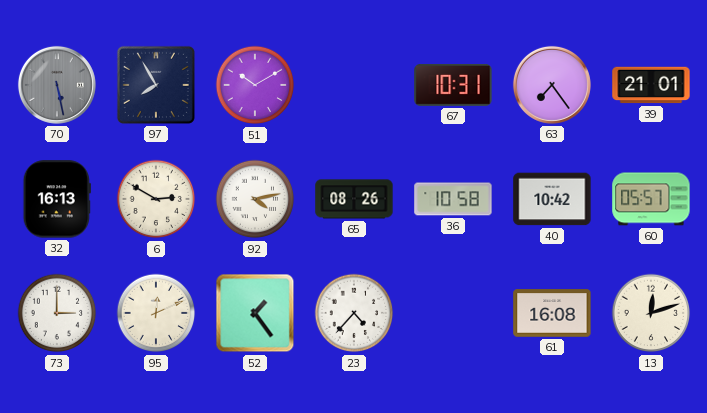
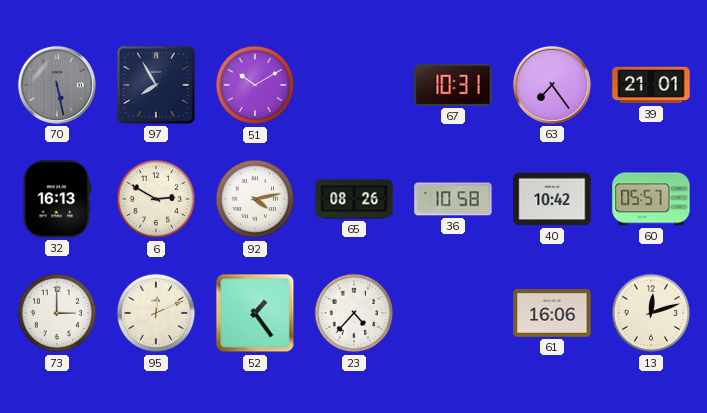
61: 16:08 -> 16:06 (552, 313)
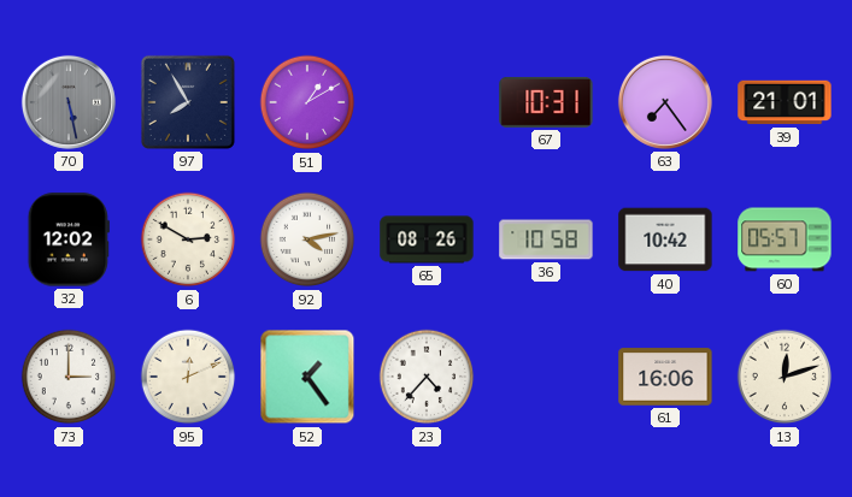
51: 10:10 -> 1:10 (307, 102)
32: 16:13 -> 12:02 (69, 239)
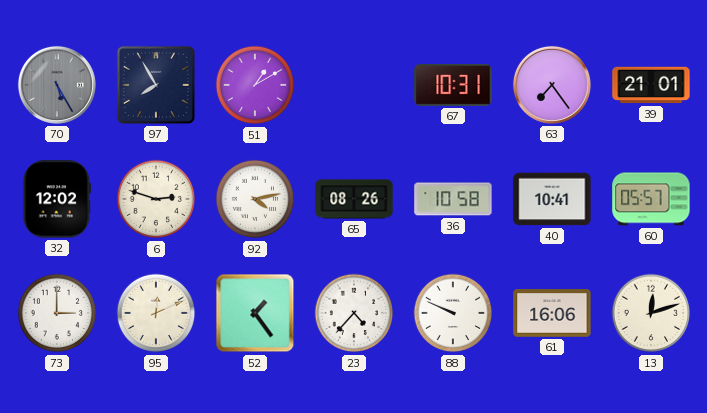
70: 5:28 -> 5:25 (57, 85)
6: 2:50 -> 2:48 (156, 199)
40: 10:42 -> 10:41 (552, 199)
88: none -> 9:49 (453, 313)
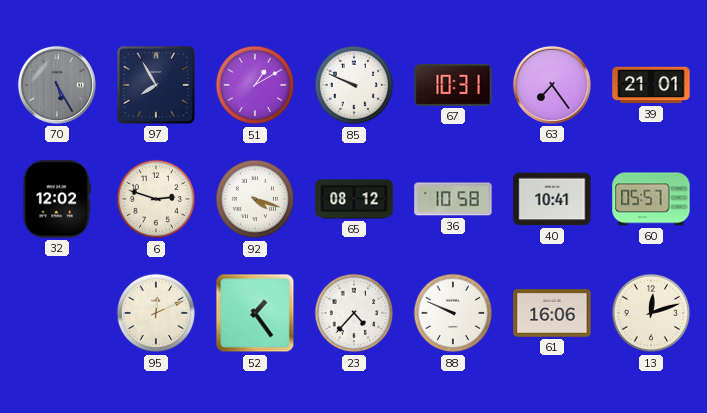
85: none -> 9:49 (354, 85)
92: 4:13 -> 4:18 (255, 199)
65: 08:26 -> 08:12 (354, 199)
73: 3:00 -> none (57, 313)
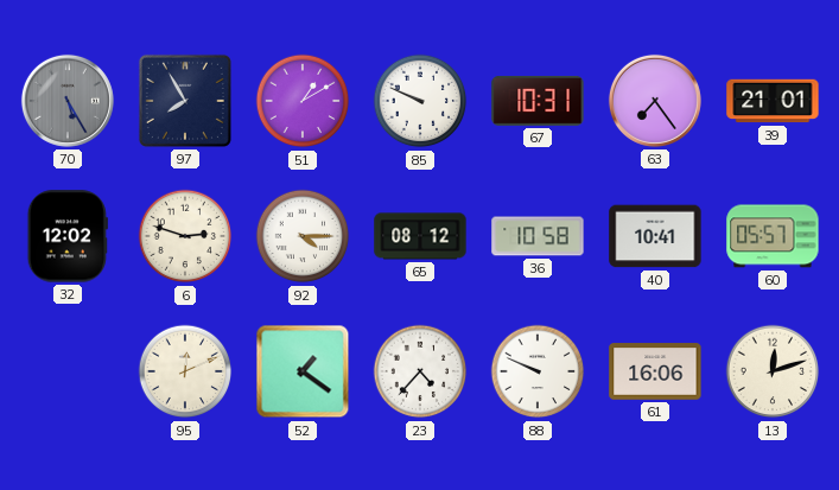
92: 4:18 -> 4:15 (303, 236)
52: 1:24 -> 1:21 (303, 371)
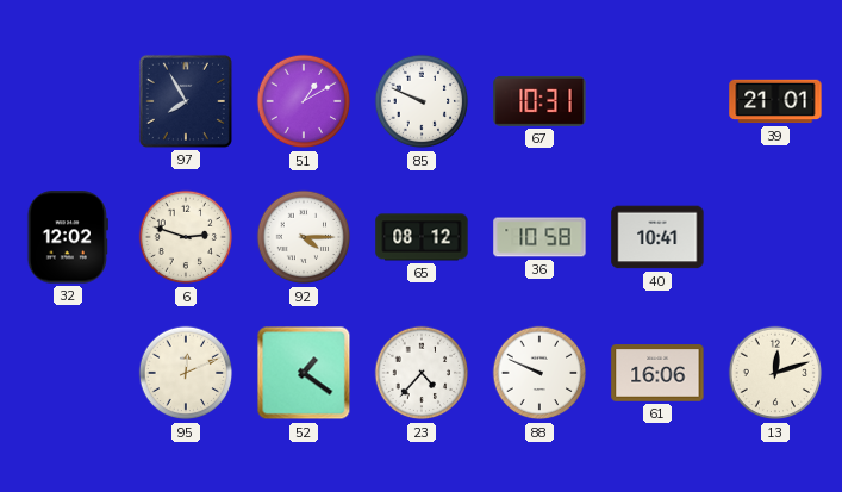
70: 5:25 -> none (68, 101)
63: 7:24 -> none (655, 101)
60: 05:57 -> none (773, 236)
